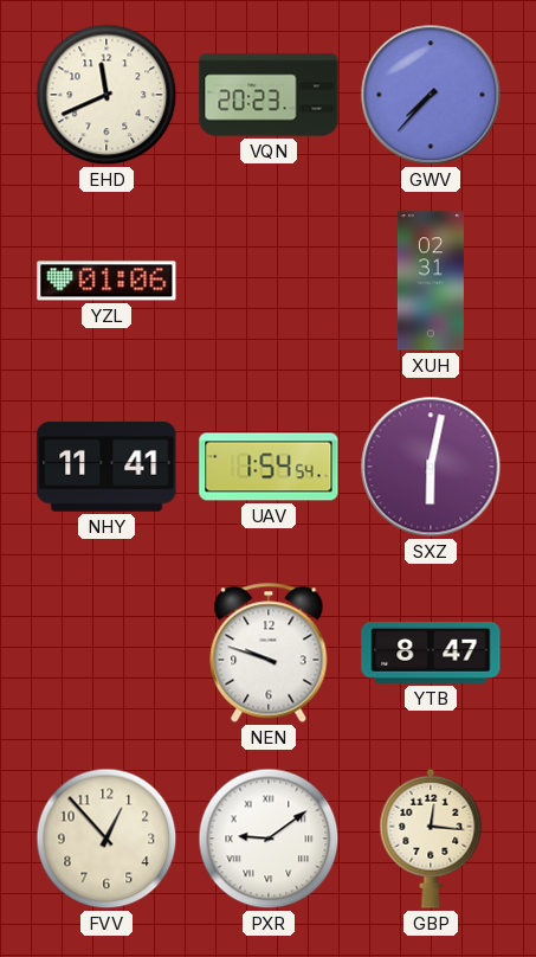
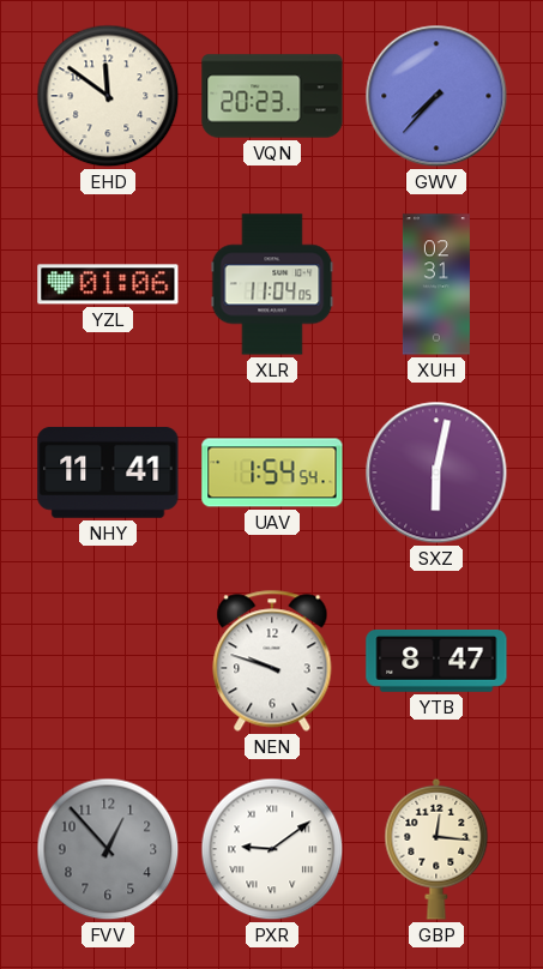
EHD: 11:41 -> 11:51 (108, 96)
XLR: none -> 11:04 (272, 284)
FVV dial: cream -> grey (108, 849)
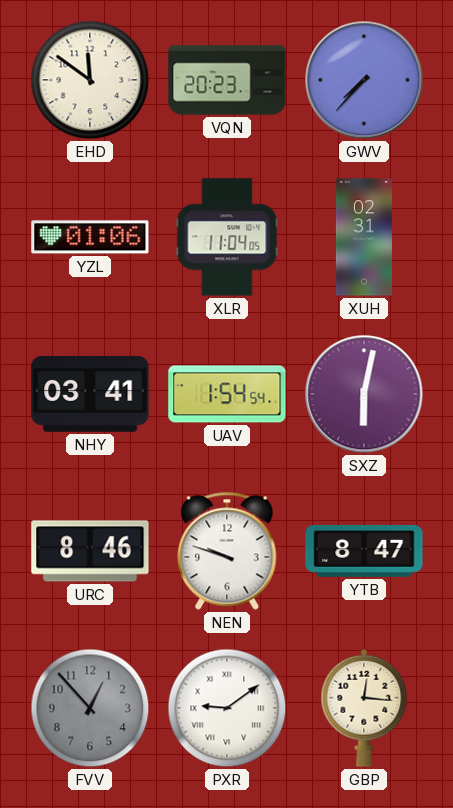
NHY: 11:41 -> 03:41 (90, 394)
URC: none -> 8:46 (90, 551)
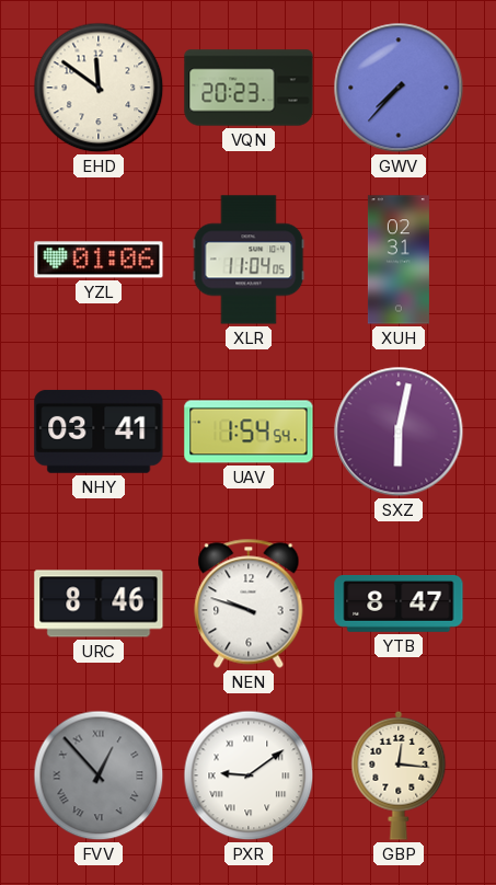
FVV numerals: Arabic -> Roman (99, 775)
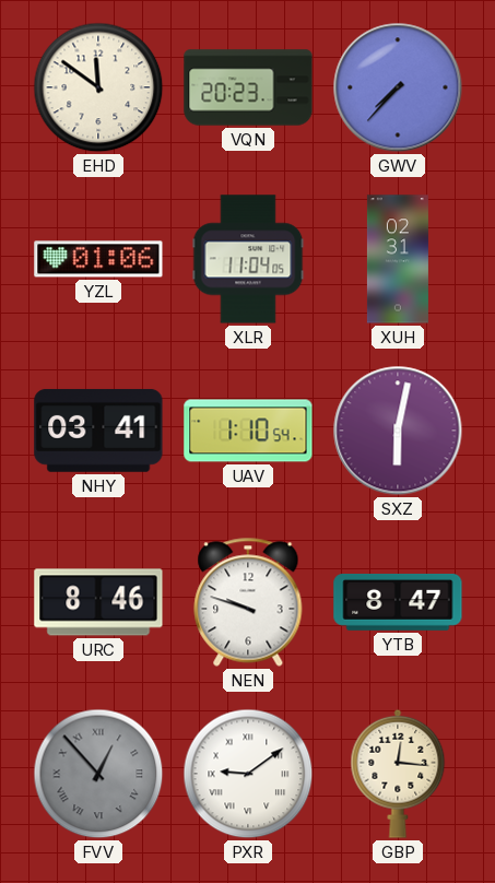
UAV: 1:54 -> 1:10 (248, 431)
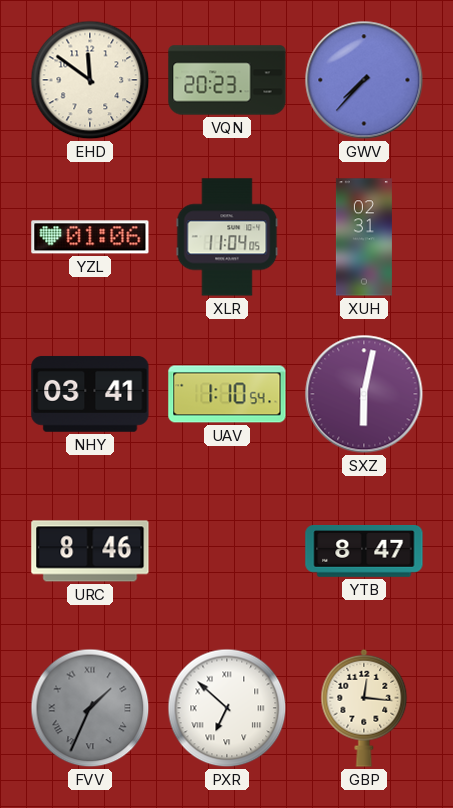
NEN: 9:48 -> none (248, 602)
FVV: 12:53 -> 1:34 (90, 708)
PXR: 9:09 -> 6:52 (227, 708)
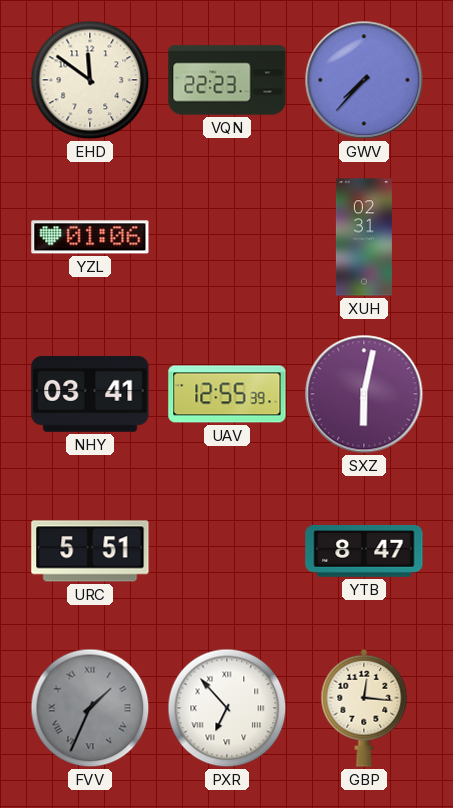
VQN: 20:23 -> 22:23 (227, 80)
XLR: 11:04 -> none (227, 237)
UAV: 1:10 -> 12:55 (227, 394)
URC: 8:46 -> 5:51 (90, 551)
PXR: 6:52 -> 6:53 (227, 708)
